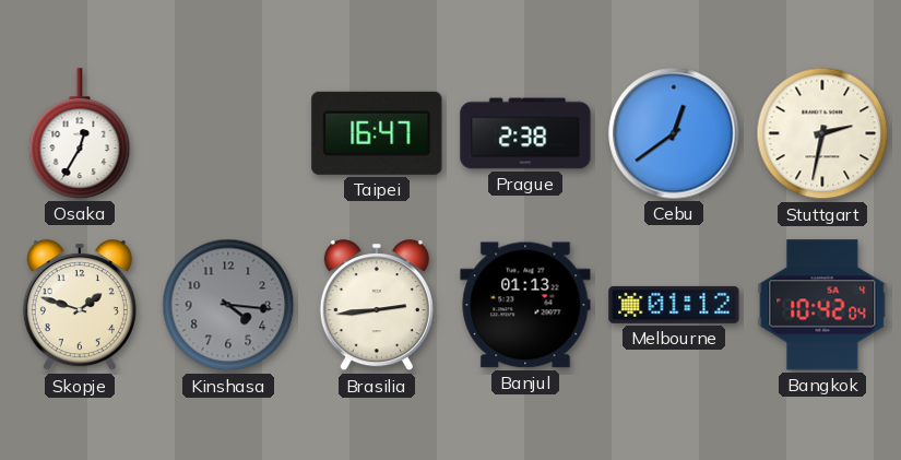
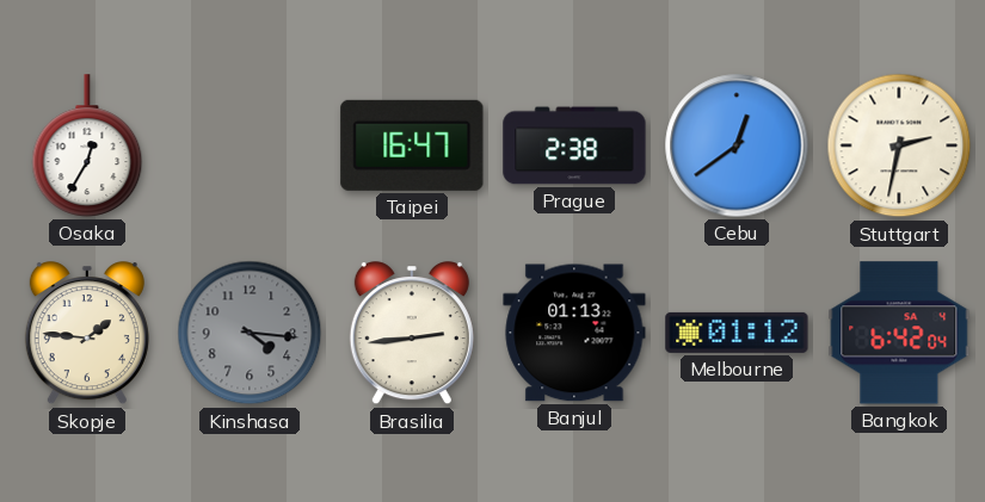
Skopje: 1:48 -> 1:46 (87, 334)
Bangkok: 10:42 -> 6:42 (899, 333)
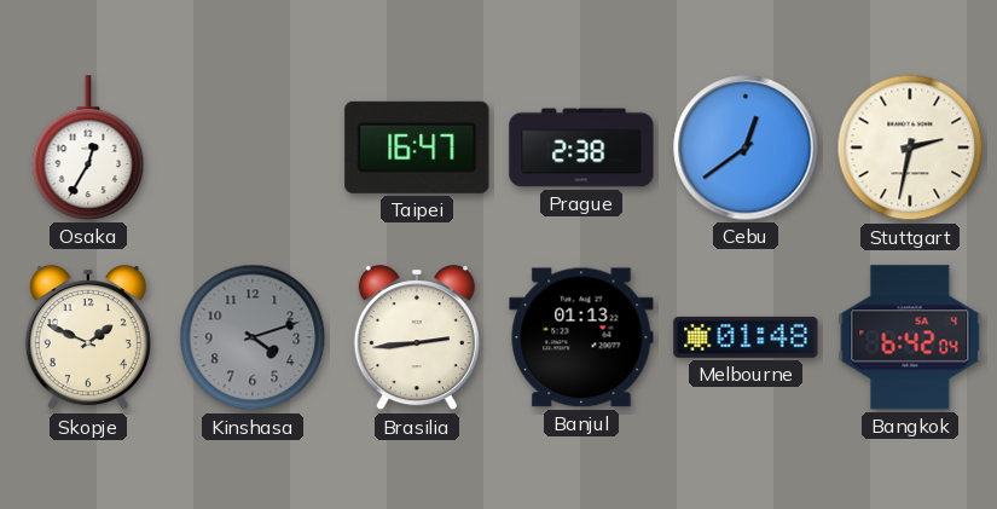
Skopje: 1:46 -> 1:49 (88, 339)
Kinshasa: 4:16 -> 4:12 (253, 337)
Melbourne: 01:12 -> 01:48 (746, 337)
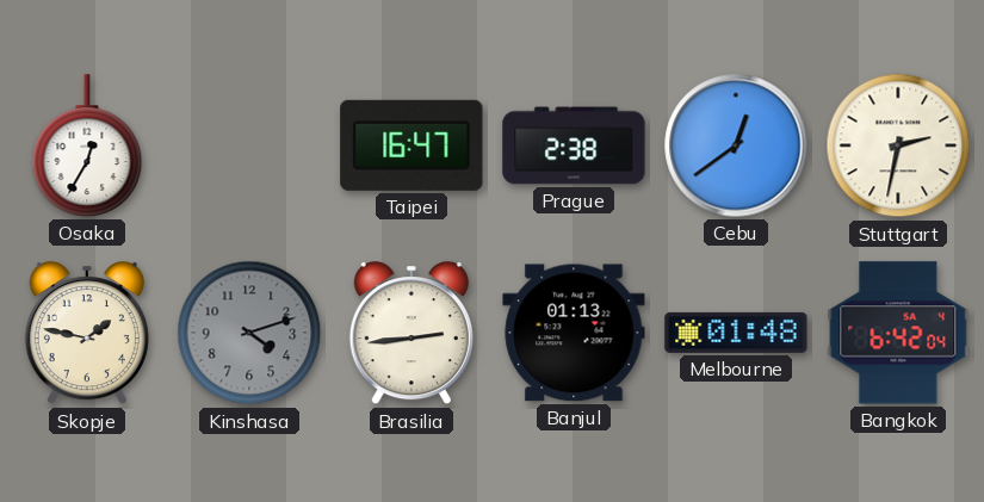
Skopje: 1:49 -> 1:47 (87, 334)
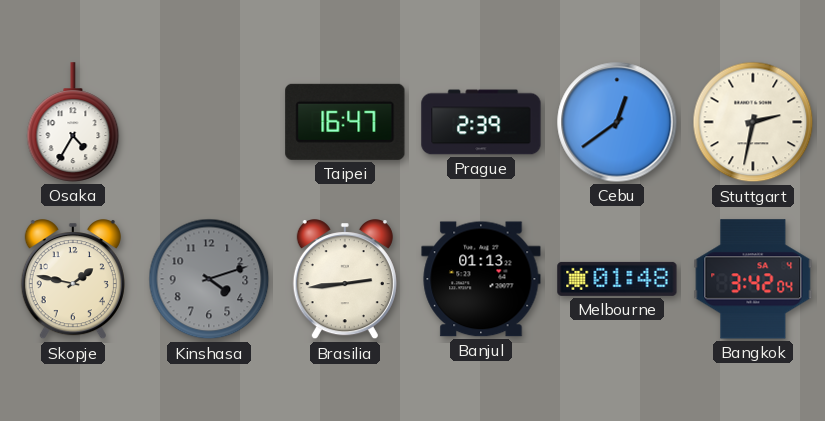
Osaka: 12:35 -> 4:35 (73, 122)
Prague: 2:38 -> 2:39 (481, 122)
Bangkok: 6:42 -> 3:42 (753, 279)
